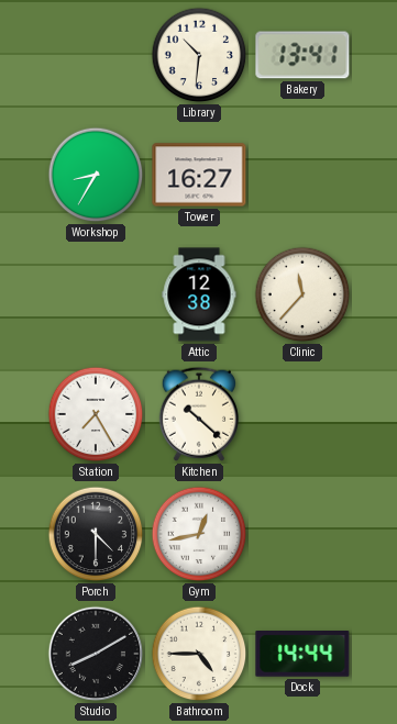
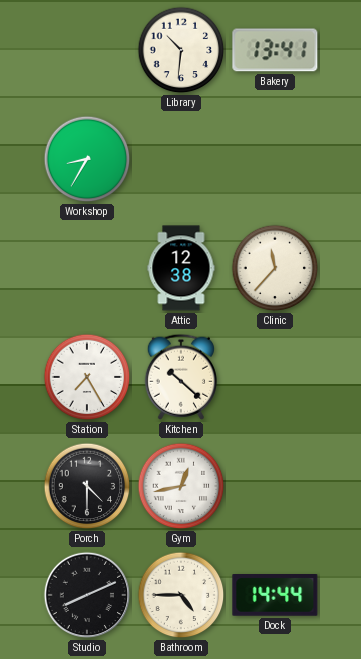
Tower: 16:27 -> none (199, 175)
Studio: 8:10 -> 8:11 (87, 595)
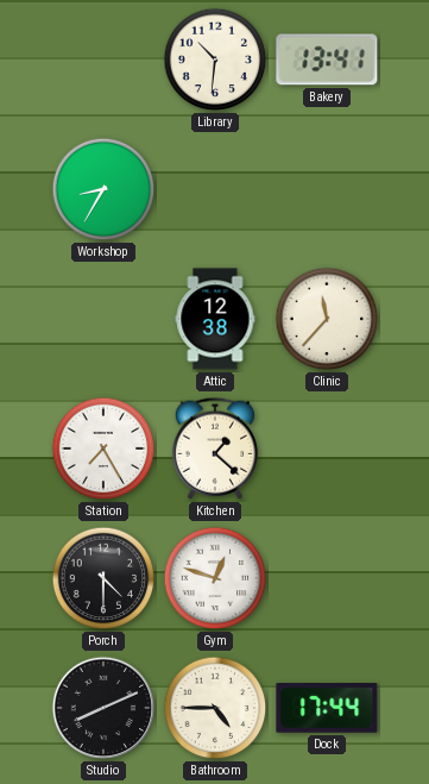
Kitchen: 10:22 -> 1:22 (214, 449)
Gym: 12:43 -> 12:48 (215, 578)
Dock: 14:44 -> 17:44 (327, 708)
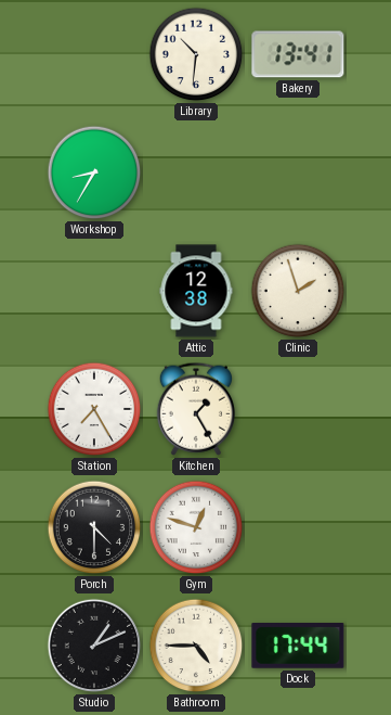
Clinic: 11:37 -> 1:57 (298, 291)
Kitchen: 1:22 -> 1:25 (195, 409)
Studio: 8:11 -> 1:11 (94, 646)
